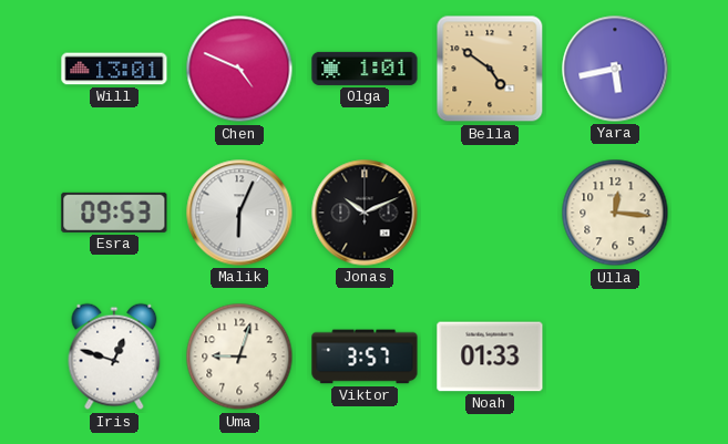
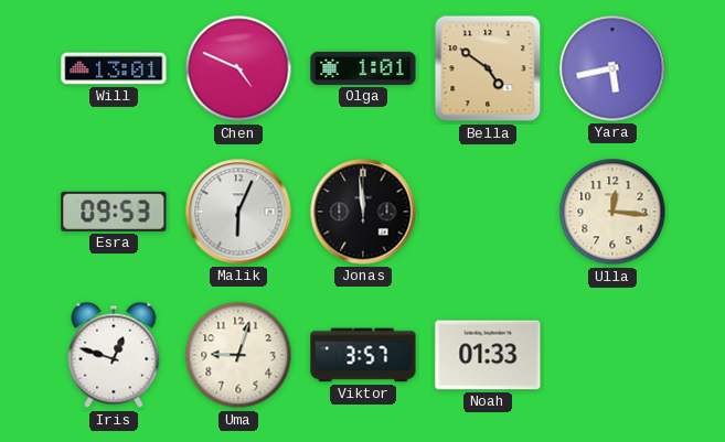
Jonas: 10:11 -> 11:59 (363, 212)
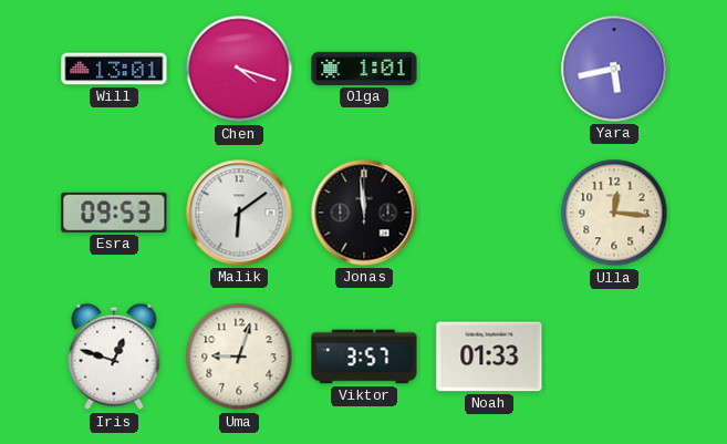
Chen: 4:49 -> 4:18 (239, 69)
Bella: 4:51 -> none (488, 68)
Malik: 6:04 -> 6:09 (239, 213)
